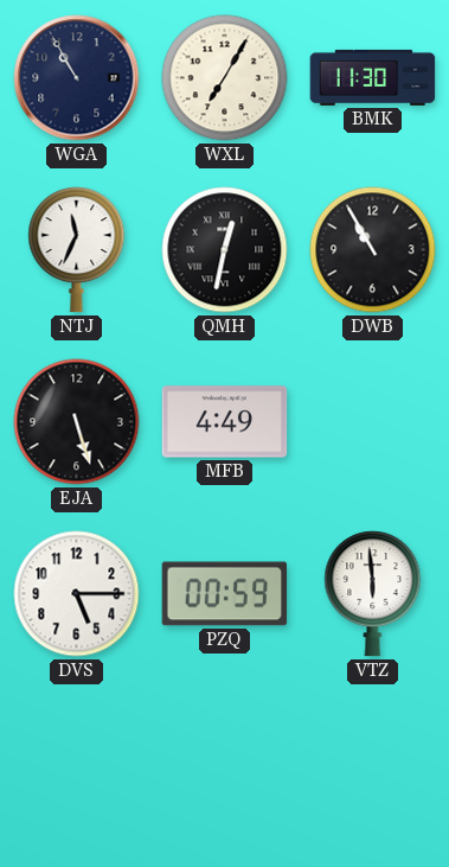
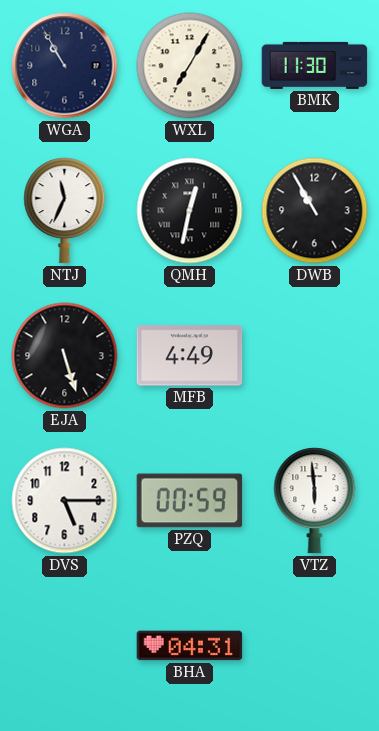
BHA: none -> 04:31 (190, 646)
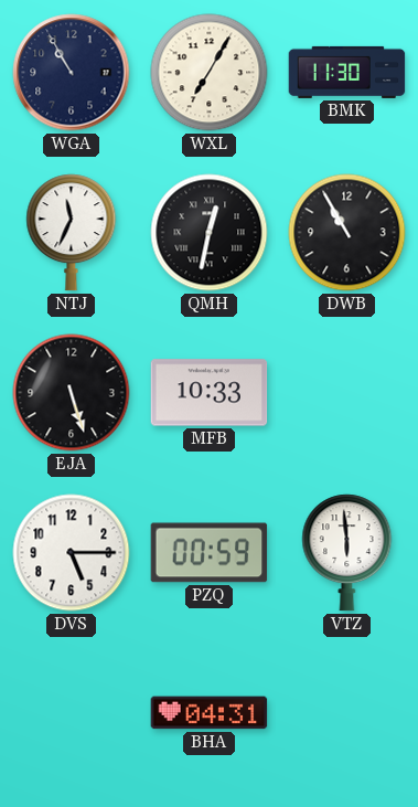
MFB: 4:49 -> 10:33 (210, 393)
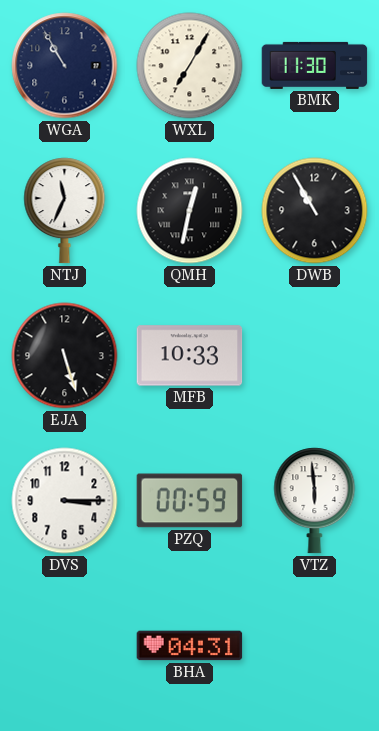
DVS: 5:15 -> 3:15 (65, 501)
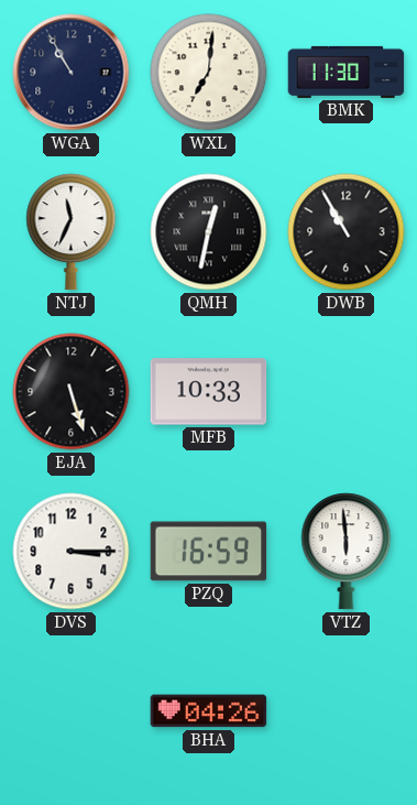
WXL: 7:05 -> 7:01 (209, 73)
PZQ: 00:59 -> 16:59 (209, 552)
BHA: 04:31 -> 04:26 (209, 711)
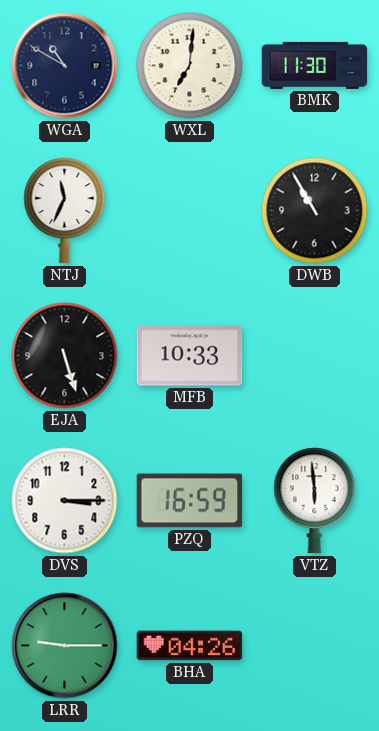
WGA: 10:55 -> 10:50 (65, 66)
QMH: 12:32 -> none (209, 232)
LRR: none -> 9:15 (65, 646)
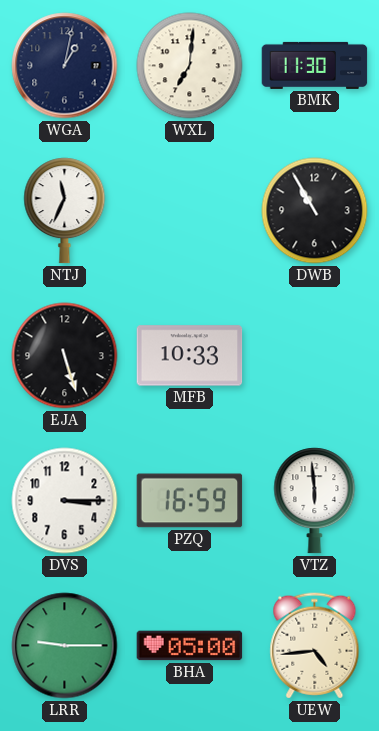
WGA: 10:50 -> 1:02 (65, 66)
BHA: 04:26 -> 05:00 (190, 646)
UEW: none -> 4:44 (315, 646)
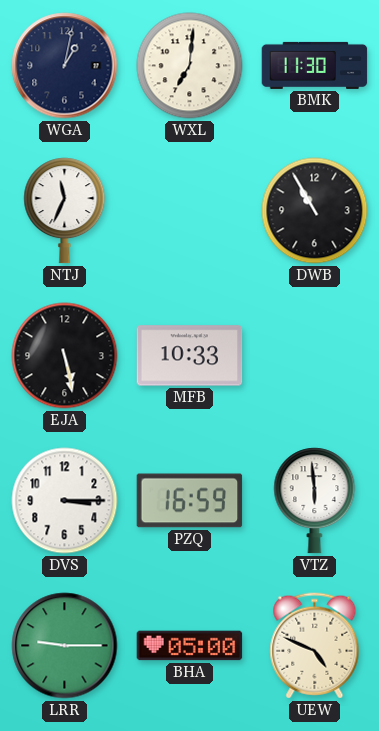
EJA: 5:27 -> 5:28 (65, 356)
UEW: 4:44 -> 4:49 (315, 646)
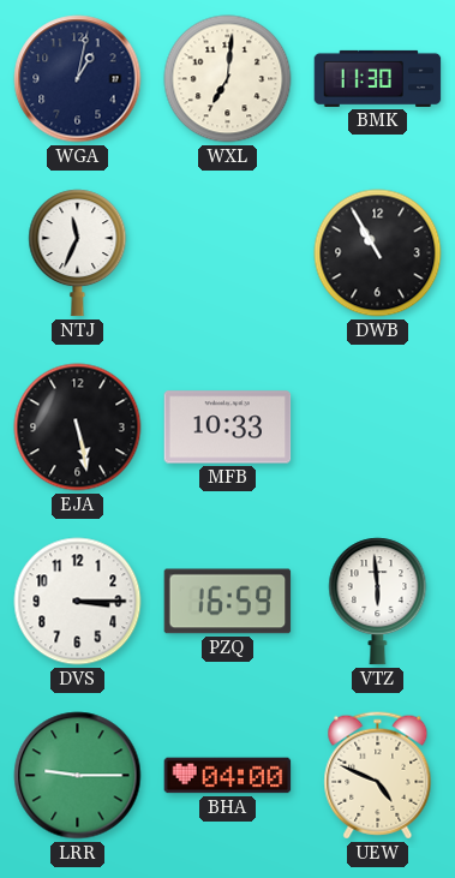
BHA: 05:00 -> 04:00 (228, 776)
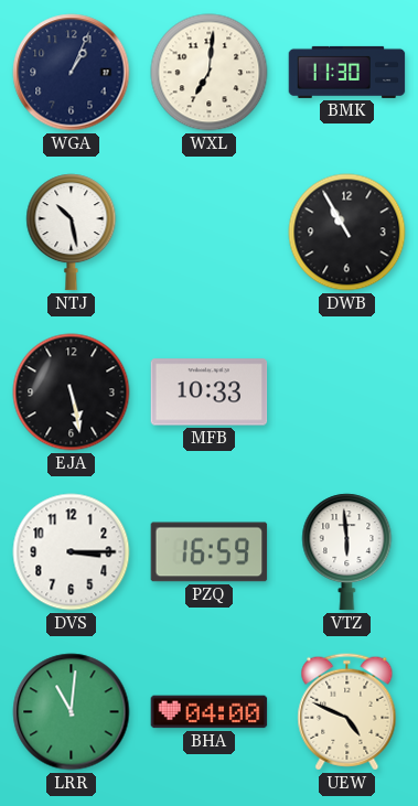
WGA: 1:02 -> 1:04 (72, 73)
NTJ: 11:34 -> 10:28 (72, 233)
LRR: 9:15 -> 11:01 (72, 712)
